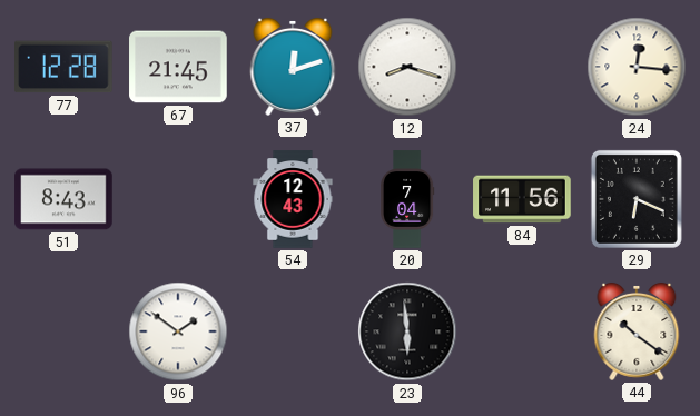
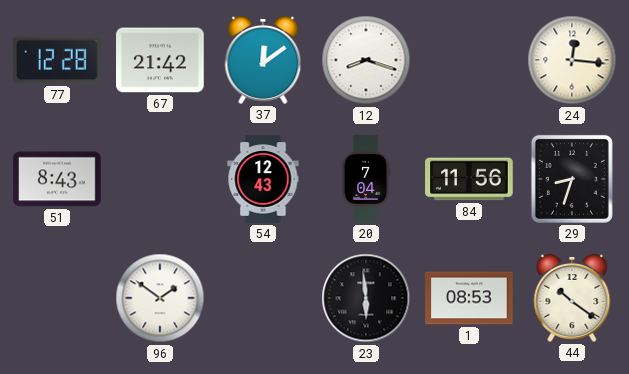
67: 21:45 -> 21:42 (160, 60)
37: 12:12 -> 12:09 (263, 60)
29: 6:19 -> 8:33 (572, 179)
1: none -> 08:53 (469, 298)
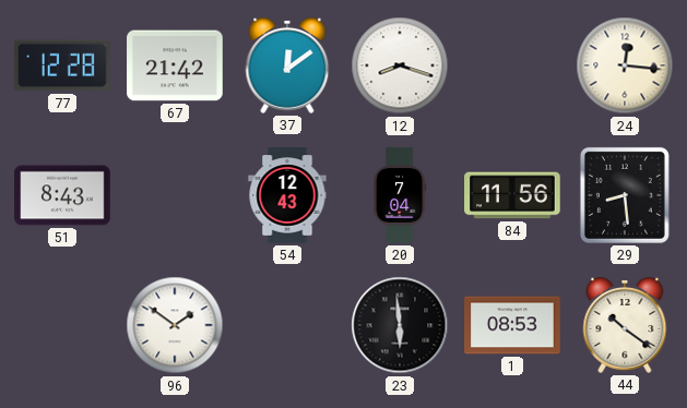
29: 8:33 -> 8:29 (625, 195)
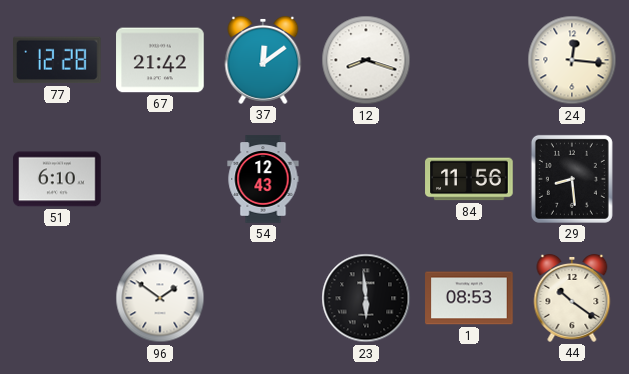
51: 8:43 -> 6:10 (57, 179)
20: 7:04 -> none (400, 195)
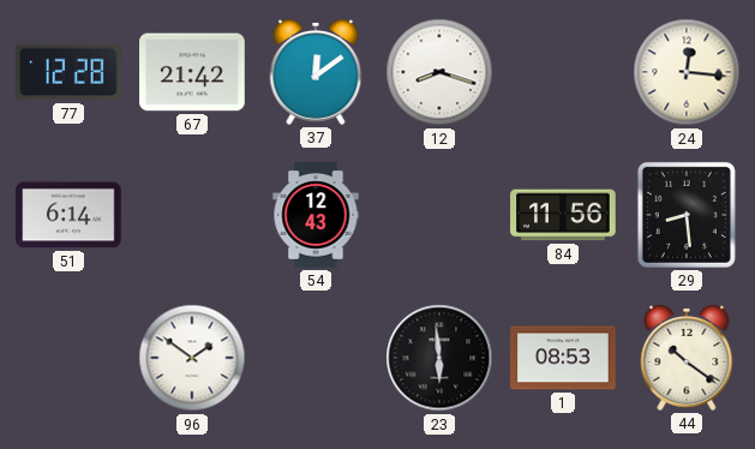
51: 6:10 -> 6:14 (68, 215)
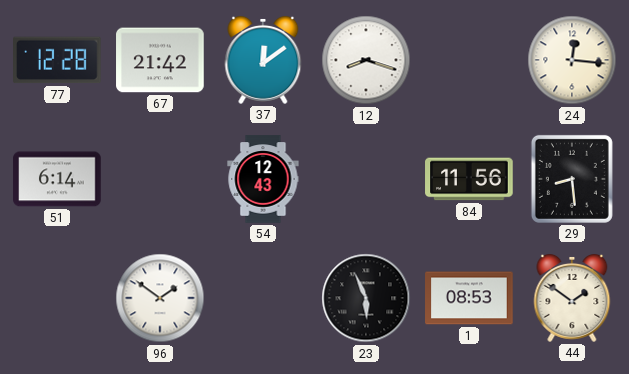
23: 5:59 -> 5:56 (366, 298)
44: 10:21 -> 1:51 (572, 298)
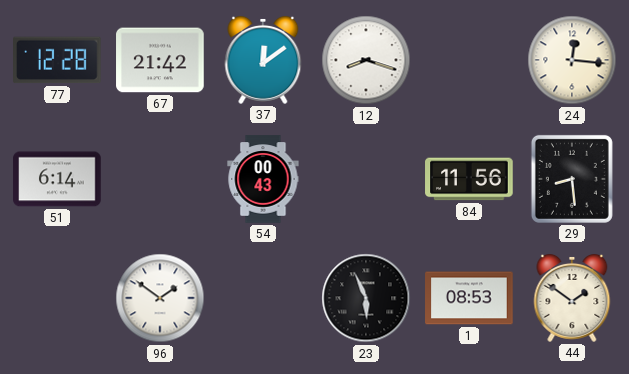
54: 12:43 -> 00:43 (263, 179)
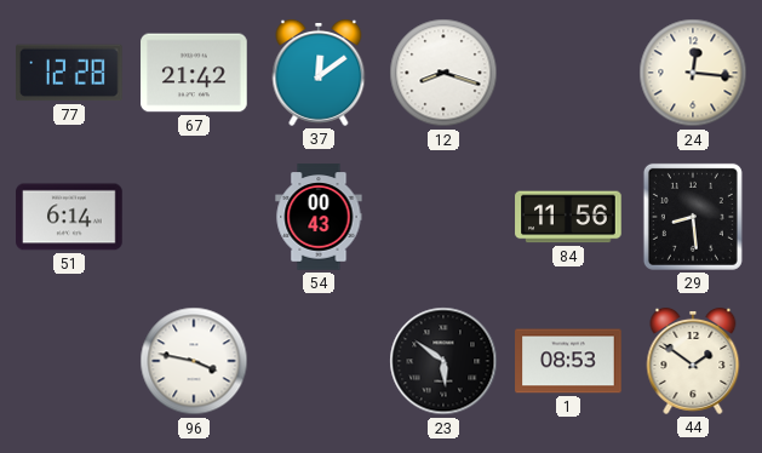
96: 1:51 -> 3:47 (194, 361)
23: 5:56 -> 5:51 (443, 361)
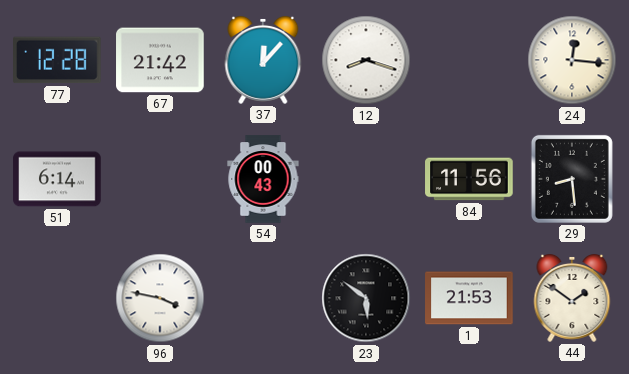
37: 12:09 -> 12:07 (263, 60)
1: 08:53 -> 21:53 (469, 298)
